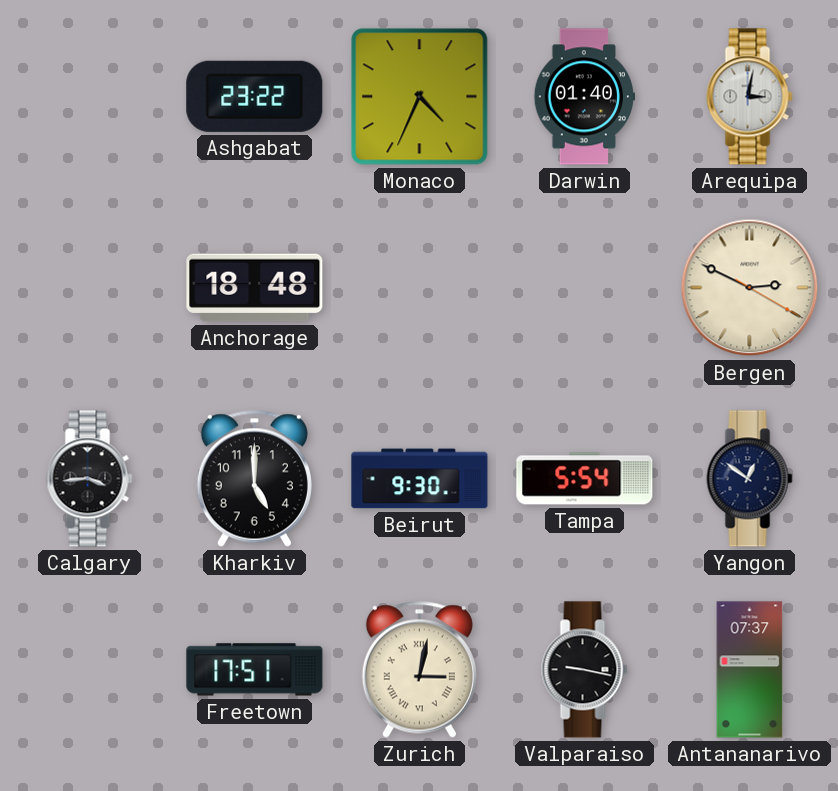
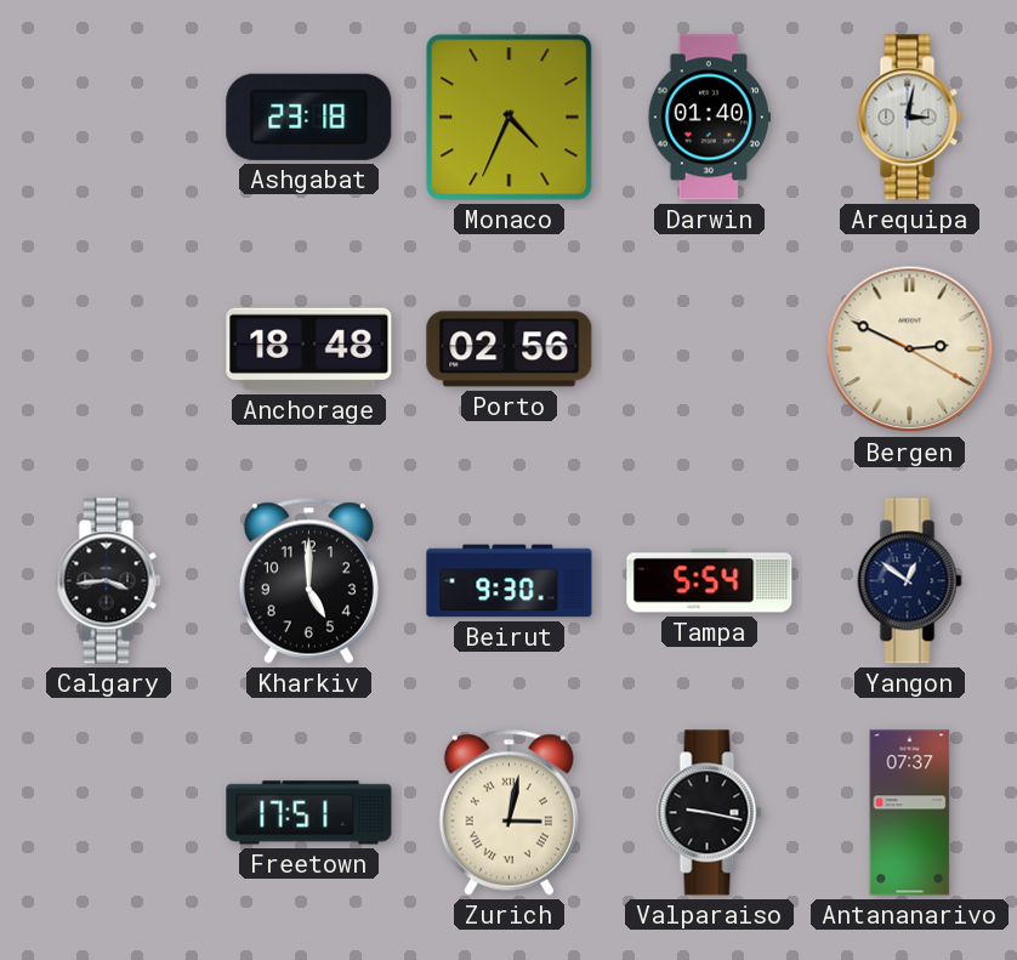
Ashgabat: 23:22 -> 23:18 (309, 117)
Porto: none -> 02:56 (510, 350)
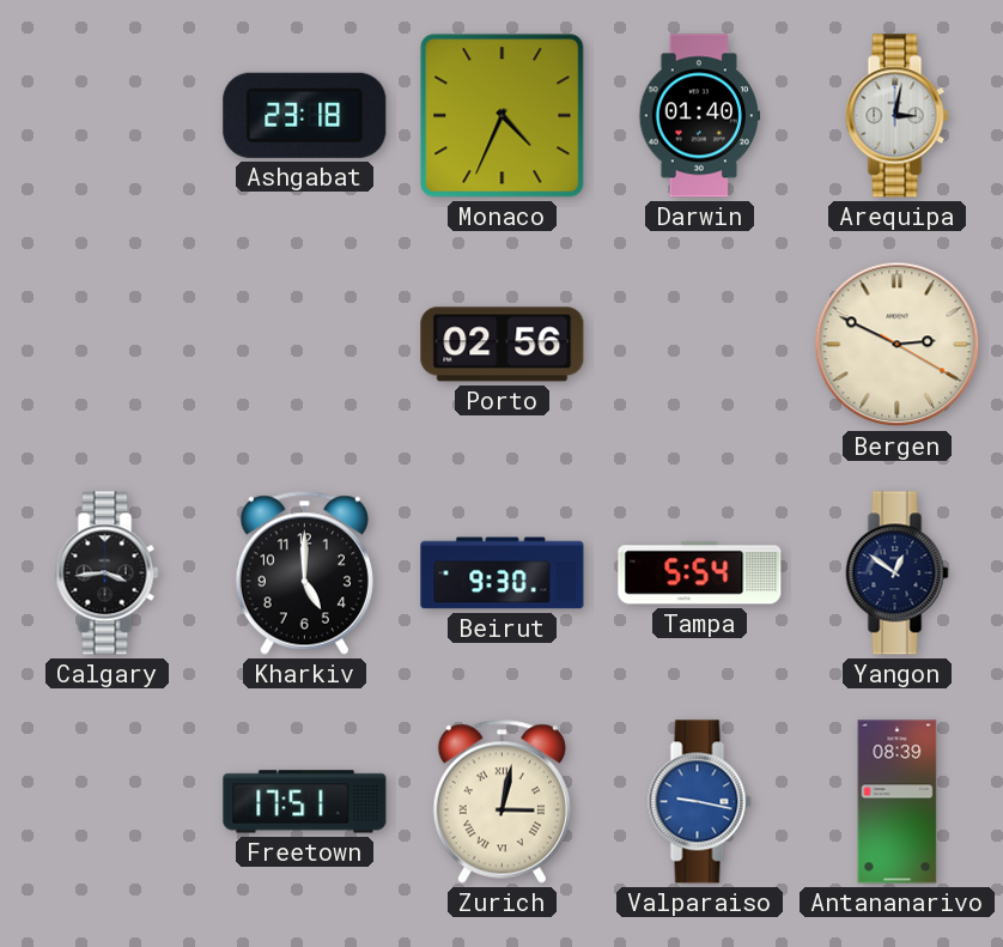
Anchorage: 18:48 -> none (309, 350)
Valparaiso dial: black -> blue (700, 802)
Antananarivo: 07:37 -> 08:39 (898, 802)
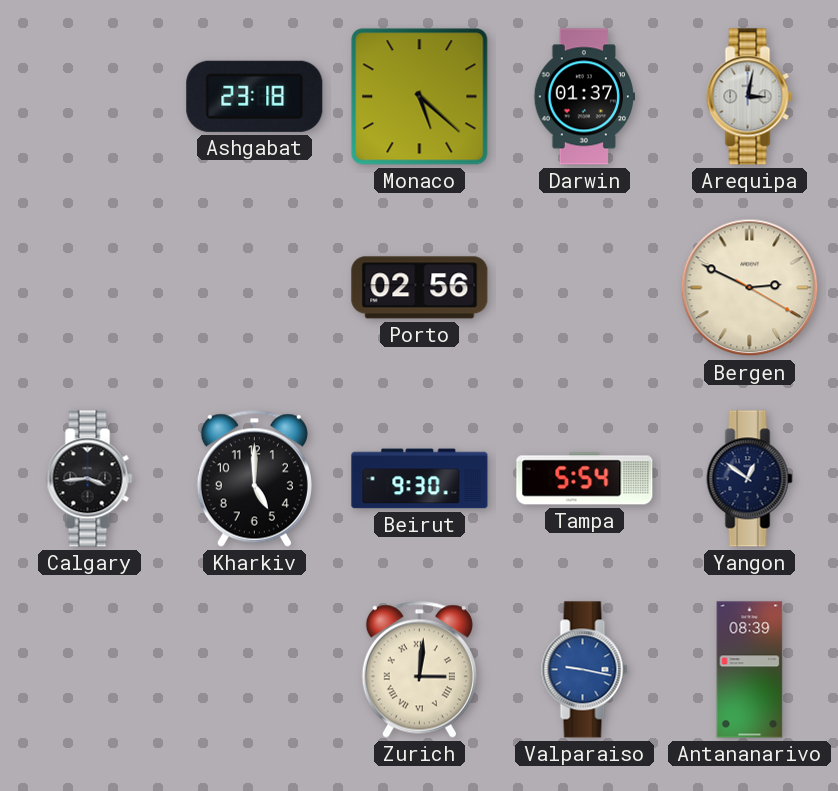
Monaco: 4:34 -> 5:22 (420, 97)
Darwin: 01:40 -> 01:37 (584, 97)
Freetown: 17:51 -> none (305, 802)
Zurich: 3:02 -> 3:01 (419, 669)
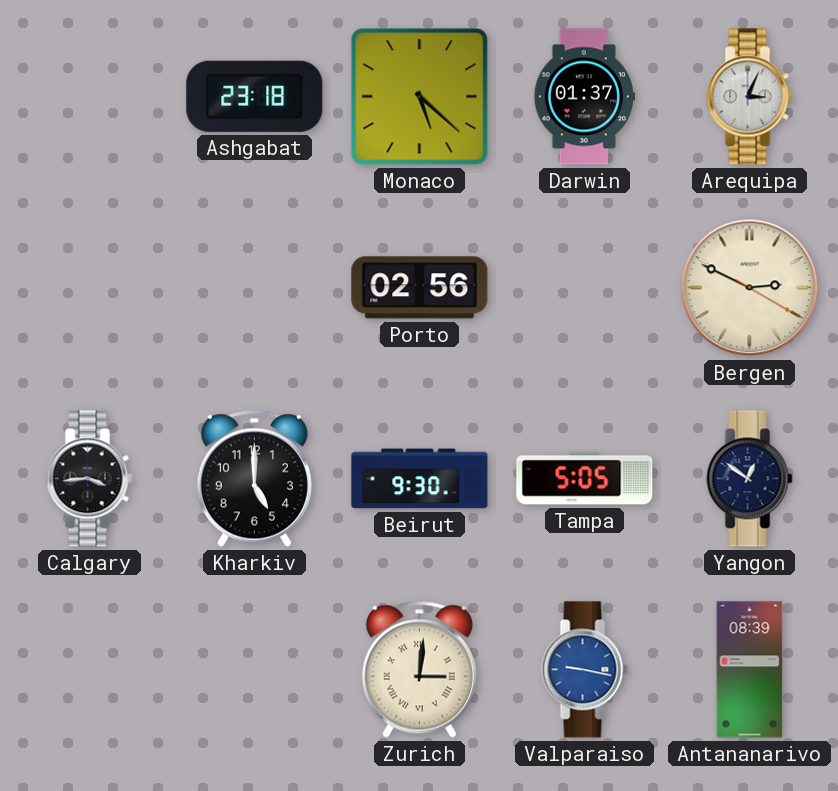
Arequipa: 3:02 -> 3:04 (750, 97)
Tampa: 5:54 -> 5:05 (585, 479)
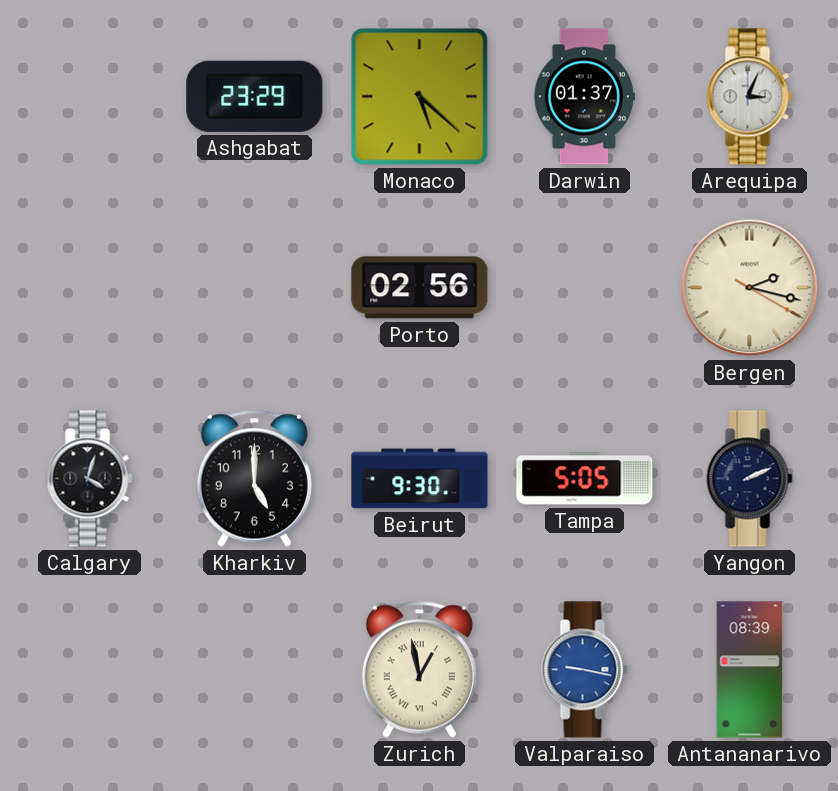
Ashgabat: 23:18 -> 23:29 (255, 96)
Bergen: 2:49 -> 2:17 (750, 288)
Calgary: 3:44 -> 4:03 (90, 479)
Yangon: 12:51 -> 2:11 (750, 479)
Zurich: 3:01 -> 12:58 (419, 669)
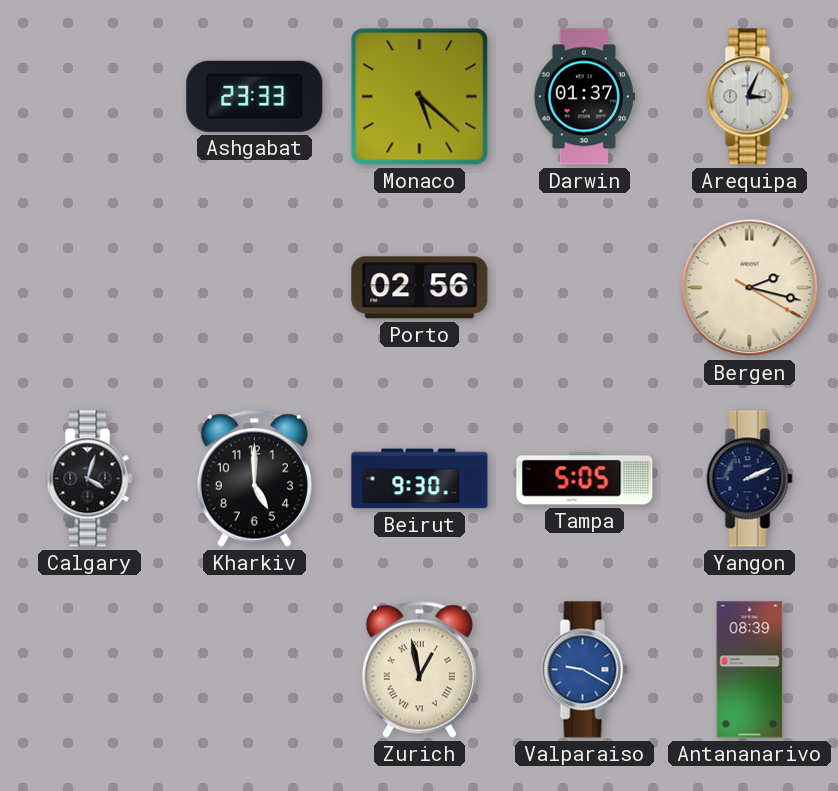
Ashgabat: 23:29 -> 23:33 (255, 96)
Valparaiso: 9:17 -> 9:20 (585, 670)
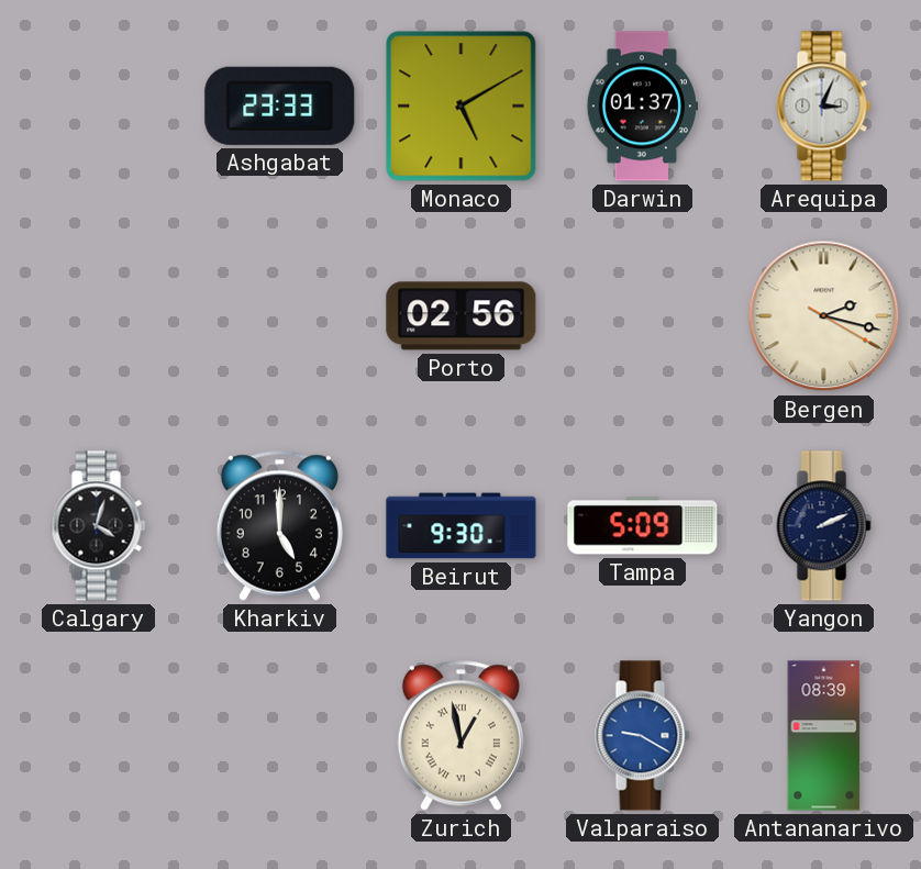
Monaco: 5:22 -> 5:10 (462, 107)
Tampa: 5:05 -> 5:09 (643, 526)
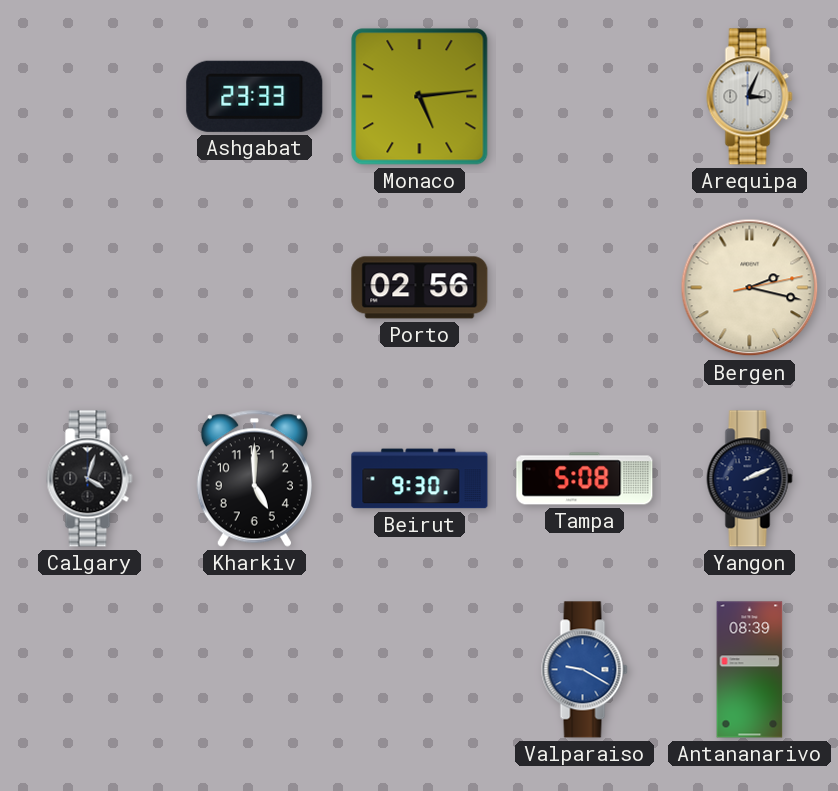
Monaco: 5:10 -> 5:14 (420, 97)
Darwin: 01:37 -> none (642, 107)
Bergen: 2:17:20 -> 2:17:13 (750, 288)
Tampa: 5:09 -> 5:08 (585, 479)
Zurich: 12:58 -> none (460, 735)
